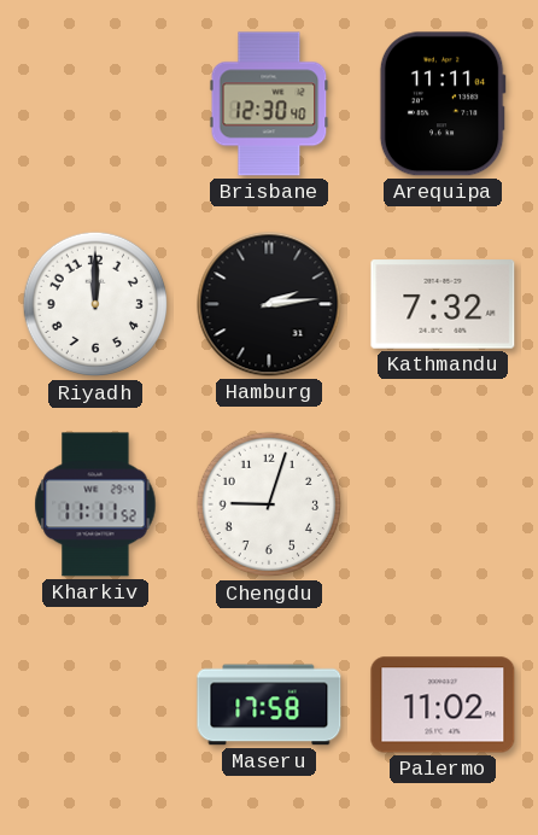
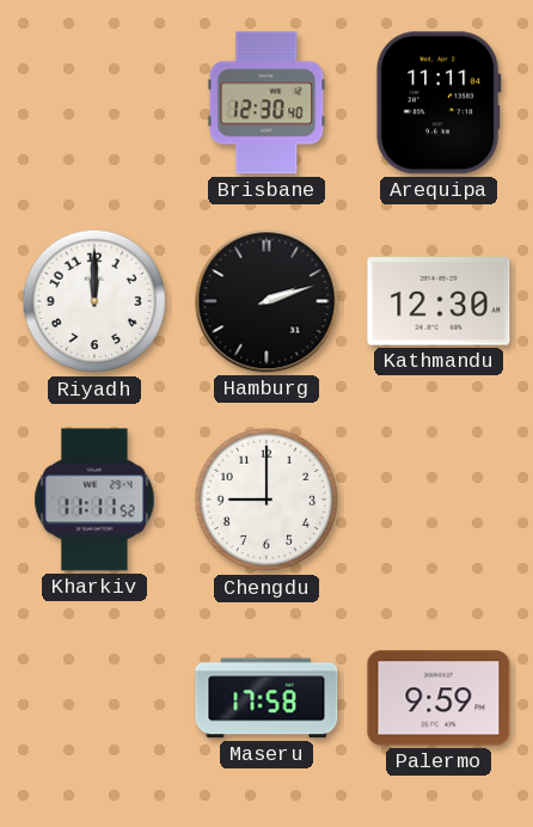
Hamburg: 2:14 -> 2:12 (266, 301)
Kathmandu: 7:32 -> 12:30 (439, 301)
Chengdu: 9:03 -> 9:00 (266, 500)
Palermo: 11:02 -> 9:59 (439, 698)
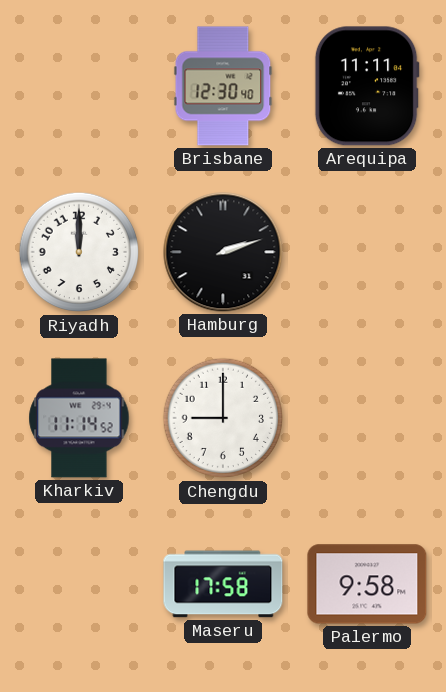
Kathmandu: 12:30 -> none (439, 301)
Kharkiv: 11:11 -> 11:14 (79, 418)
Palermo: 9:59 -> 9:58 (367, 584)
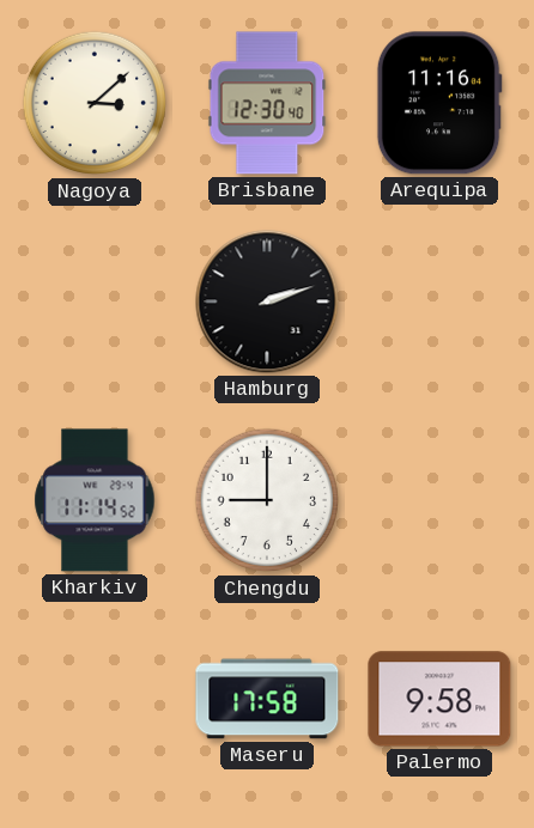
Nagoya: none -> 3:08 (95, 103)
Arequipa: 11:11 -> 11:16 (439, 103)
Riyadh: 12:00 -> none (79, 252)
